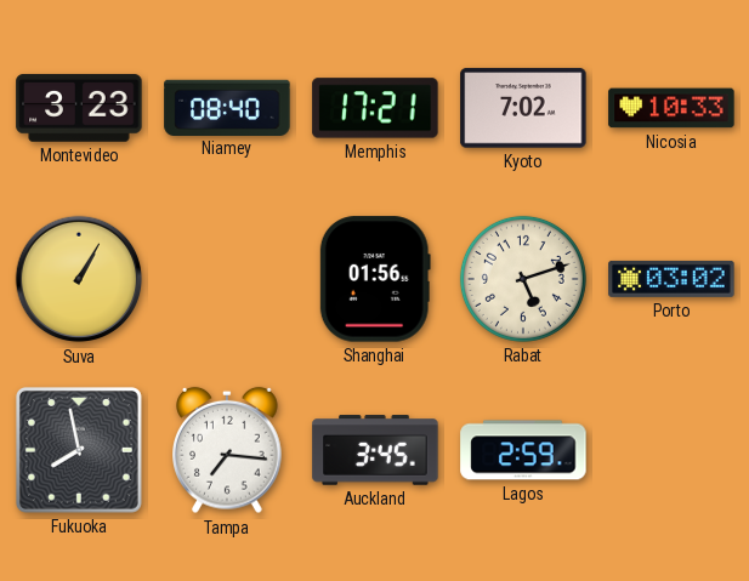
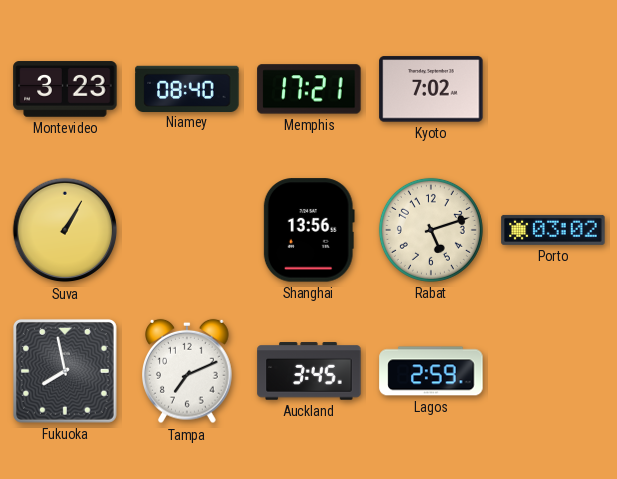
Nicosia: 10:33 -> none (671, 108)
Shanghai: 01:56 -> 13:56 (309, 230)
Tampa: 7:16 -> 7:11 (188, 371)
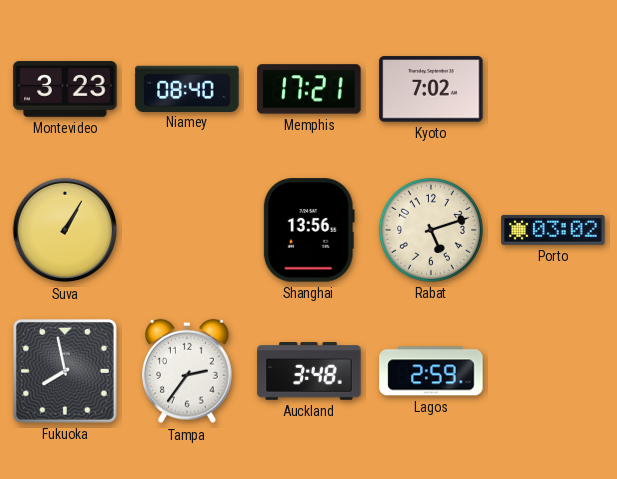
Tampa: 7:11 -> 2:36 (188, 371)
Auckland: 3:45 -> 3:48 (309, 371)
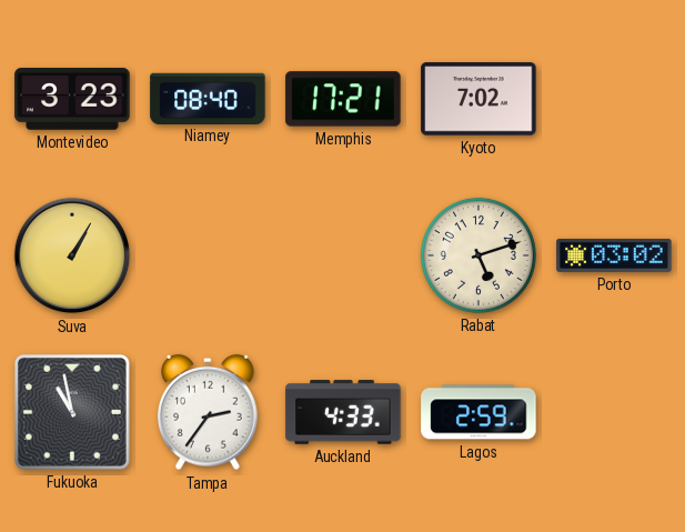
Shanghai: 13:56 -> none (309, 230)
Fukuoka: 7:58 -> 10:58 (72, 412)
Auckland: 3:48 -> 4:33 (343, 412)
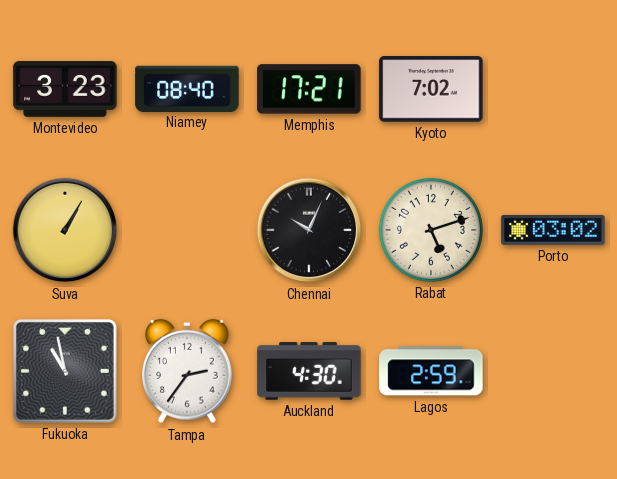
Chennai: none -> 10:04 (309, 230)
Auckland: 4:33 -> 4:30 (309, 371)
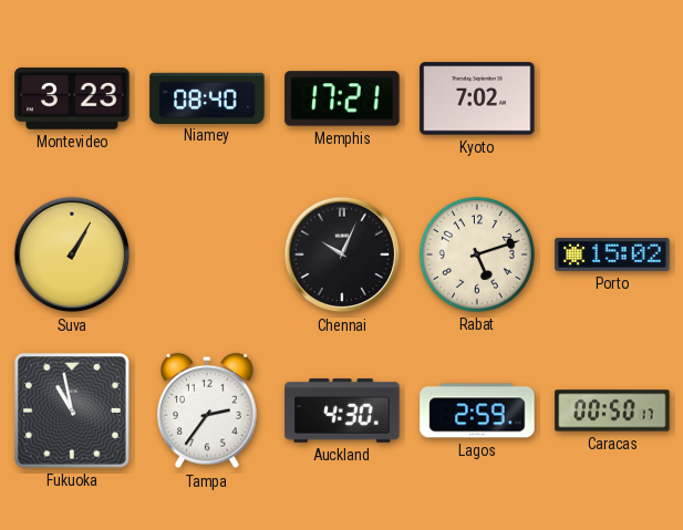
Porto: 03:02 -> 15:02 (612, 254)
Caracas: none -> 00:50 (612, 411)
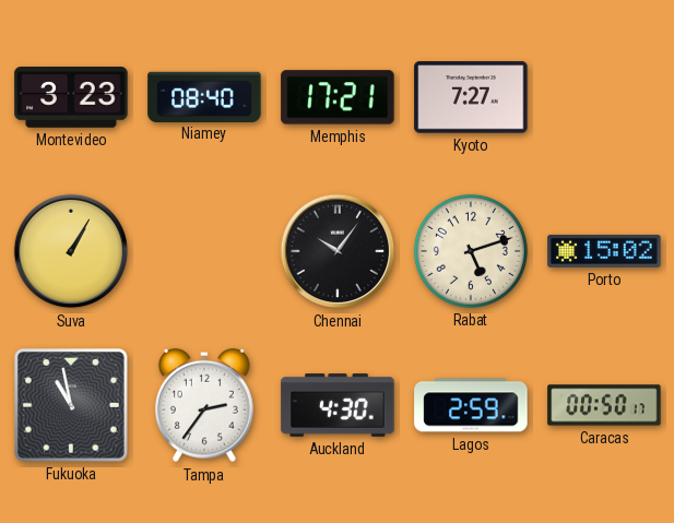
Kyoto: 7:02 -> 7:27 (471, 97)
Chennai: 10:04 -> 10:06 (338, 251)
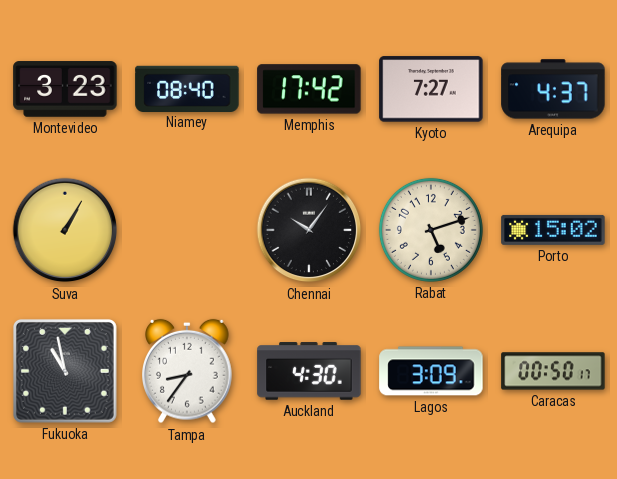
Memphis: 17:21 -> 17:42 (309, 89)
Arequipa: none -> 4:37 (553, 89)
Tampa: 2:36 -> 8:36 (188, 371)
Lagos: 2:59 -> 3:09 (431, 371)
